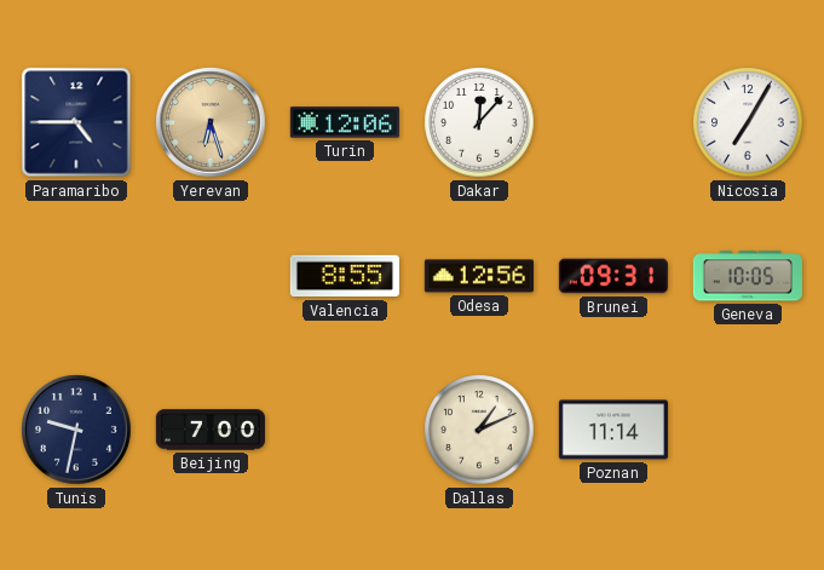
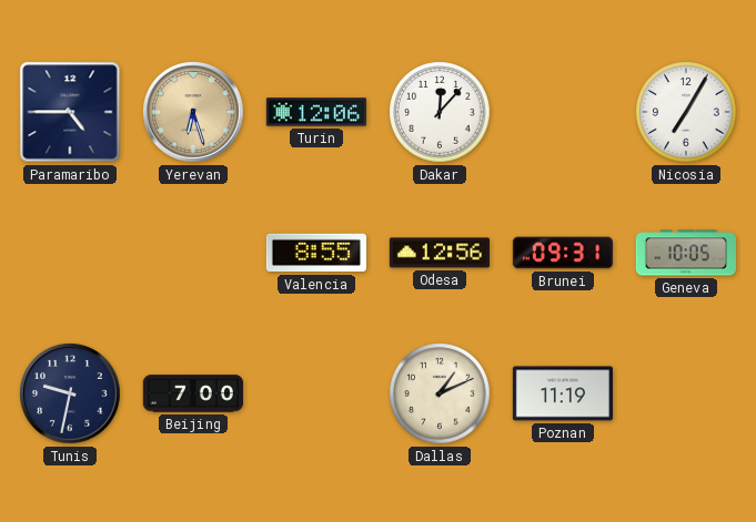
Poznan: 11:14 -> 11:19 (563, 393)
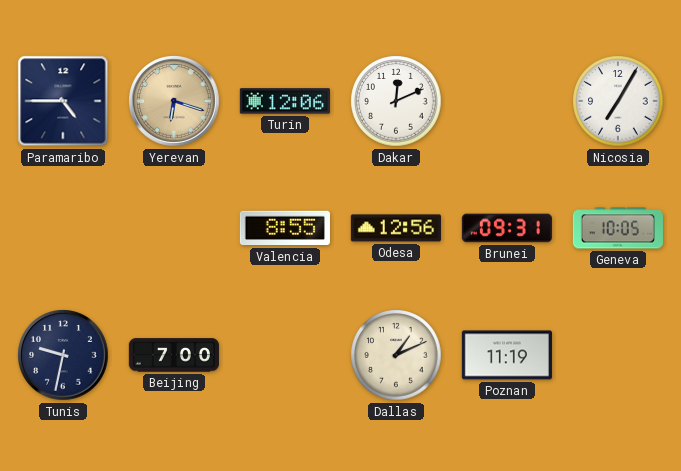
Yerevan: 6:27 -> 6:18 (174, 101)
Dakar: 12:07 -> 12:11 (396, 101)
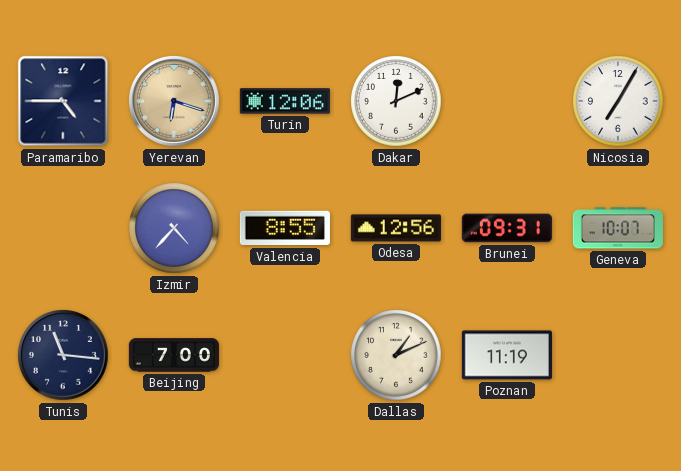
Izmir: none -> 4:37 (174, 228)
Geneva: 10:05 -> 10:07 (618, 228)
Tunis: 9:32 -> 11:16 (63, 355)
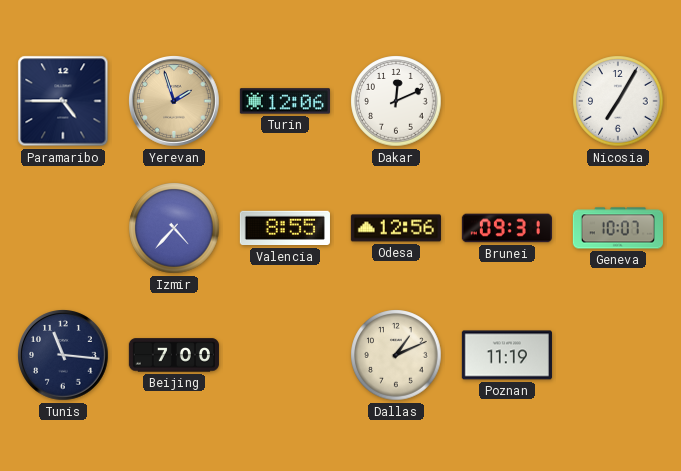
Yerevan: 6:18 -> 1:57 (174, 101)
